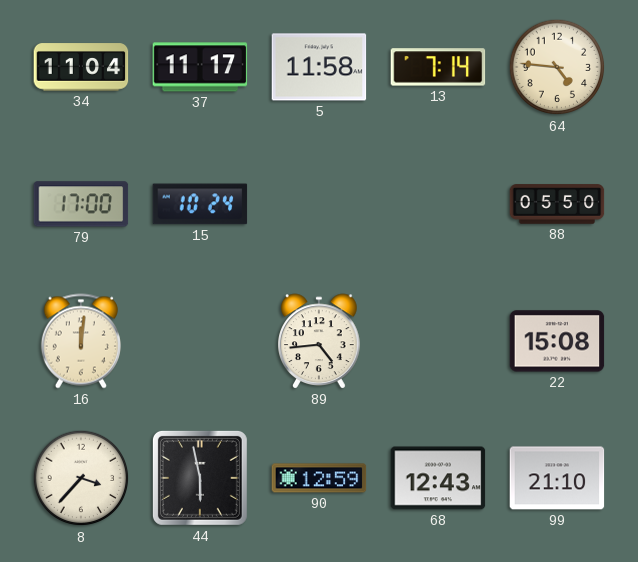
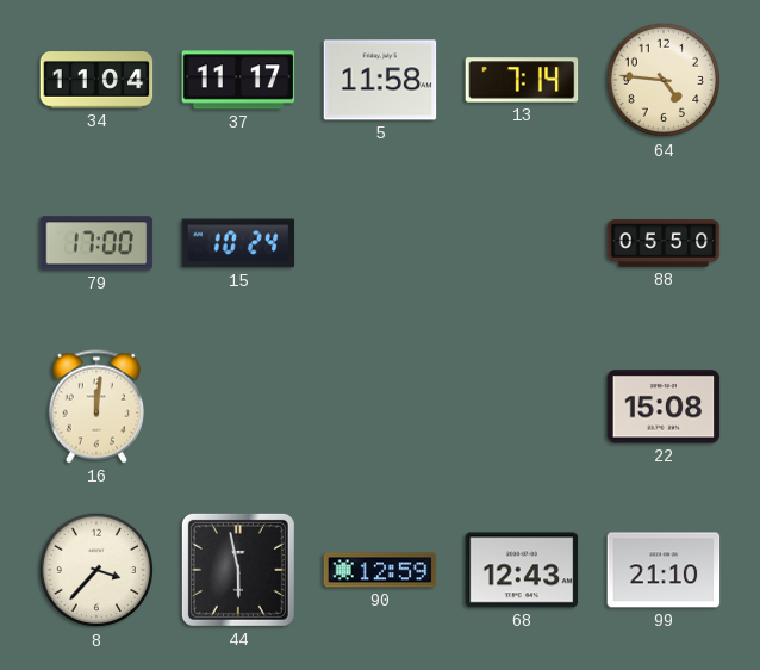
89: 4:44 -> none (320, 341)
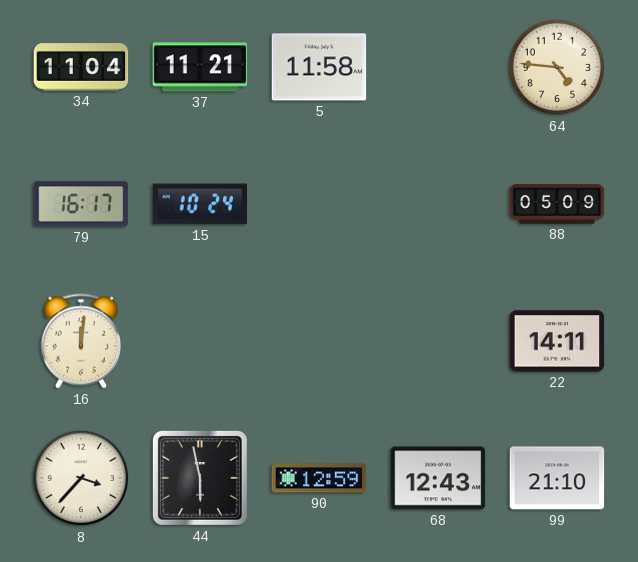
37: 11:17 -> 11:21 (200, 67)
13: 7:14 -> none (522, 80)
79: 17:00 -> 16:17 (81, 204)
88: 05:50 -> 05:09 (557, 204)
22: 15:08 -> 14:11 (557, 341)
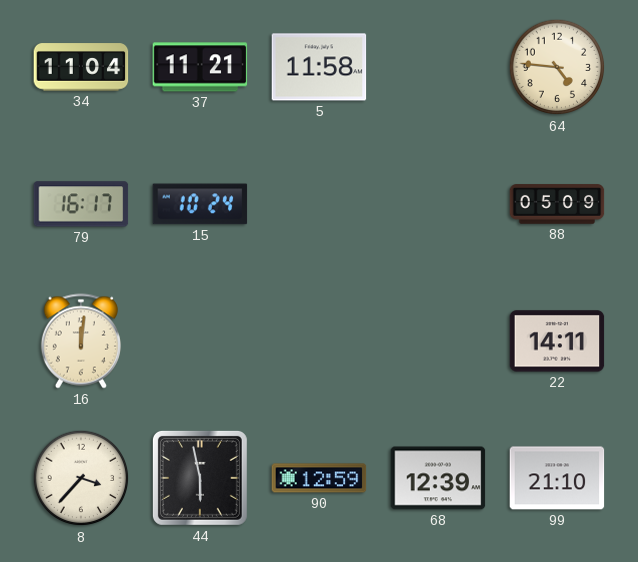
68: 12:43 -> 12:39 (438, 478)
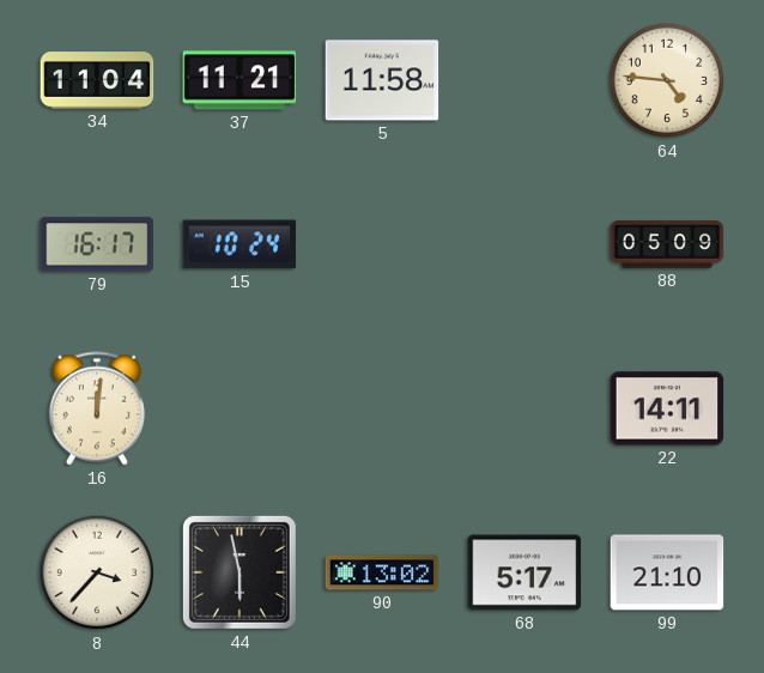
90: 12:59 -> 13:02 (382, 572)
68: 12:39 -> 5:17 (525, 572)
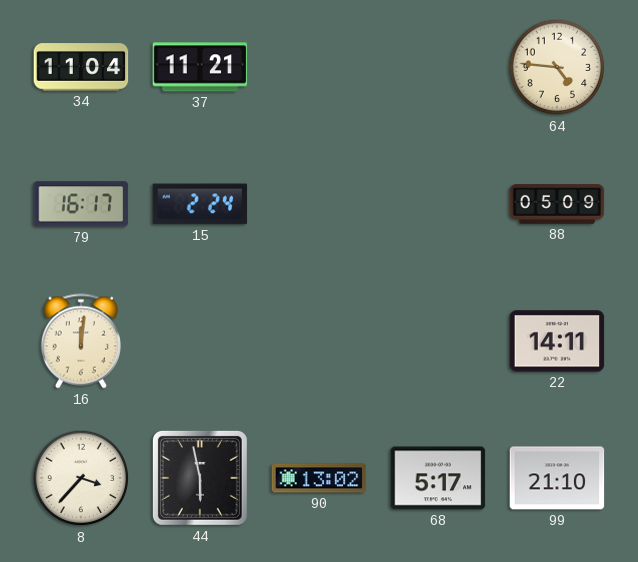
5: 11:58 -> none (382, 80)
15: 10:24 -> 2:24 (200, 204)
